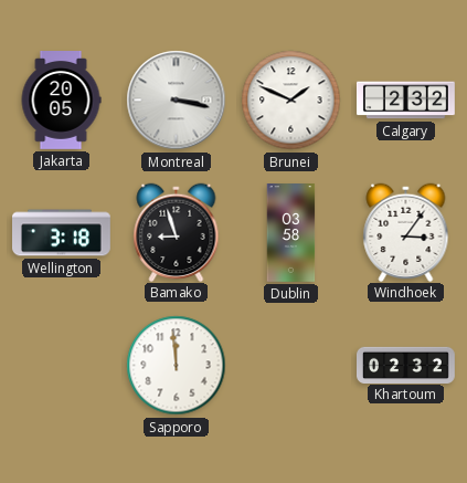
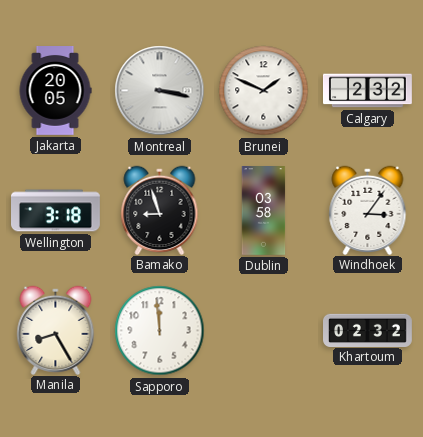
Manila: none -> 8:25 (56, 330)
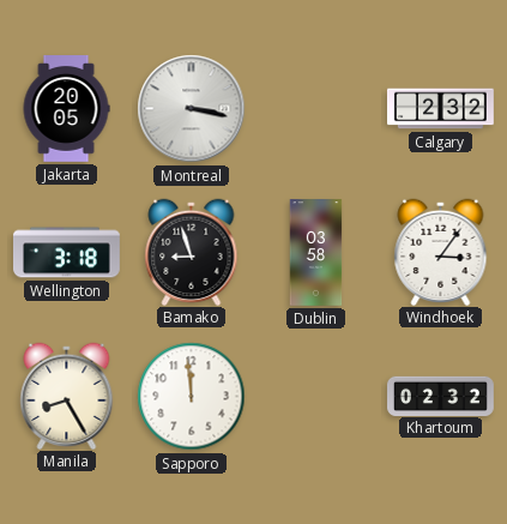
Brunei: 1:49 -> none (264, 91)
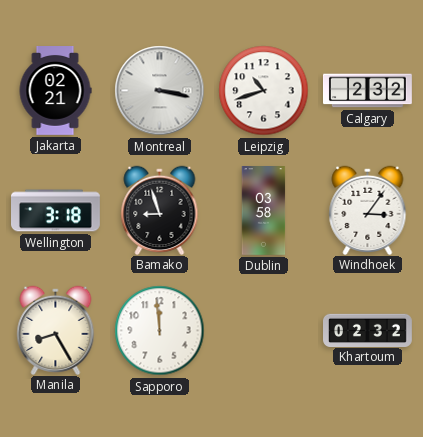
Jakarta: 20:05 -> 02:21 (55, 91)
Leipzig: none -> 10:42 (264, 91)
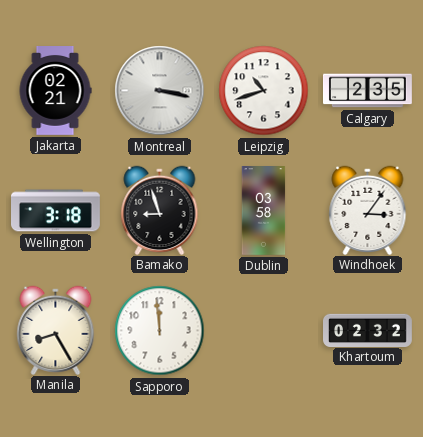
Calgary: 2:32 -> 2:35 (368, 91)
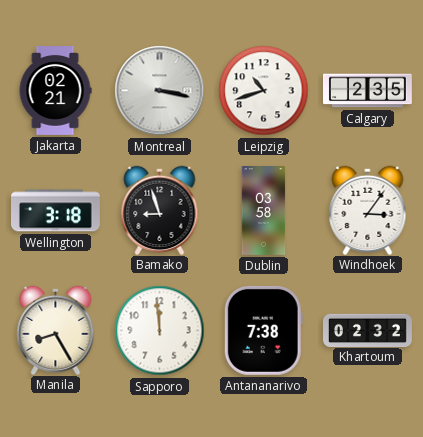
Antananarivo: none -> 7:38 (263, 330)
